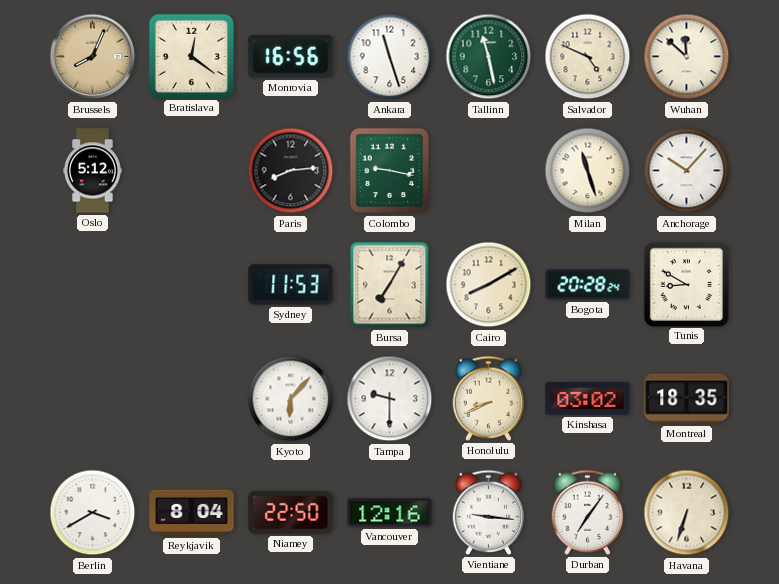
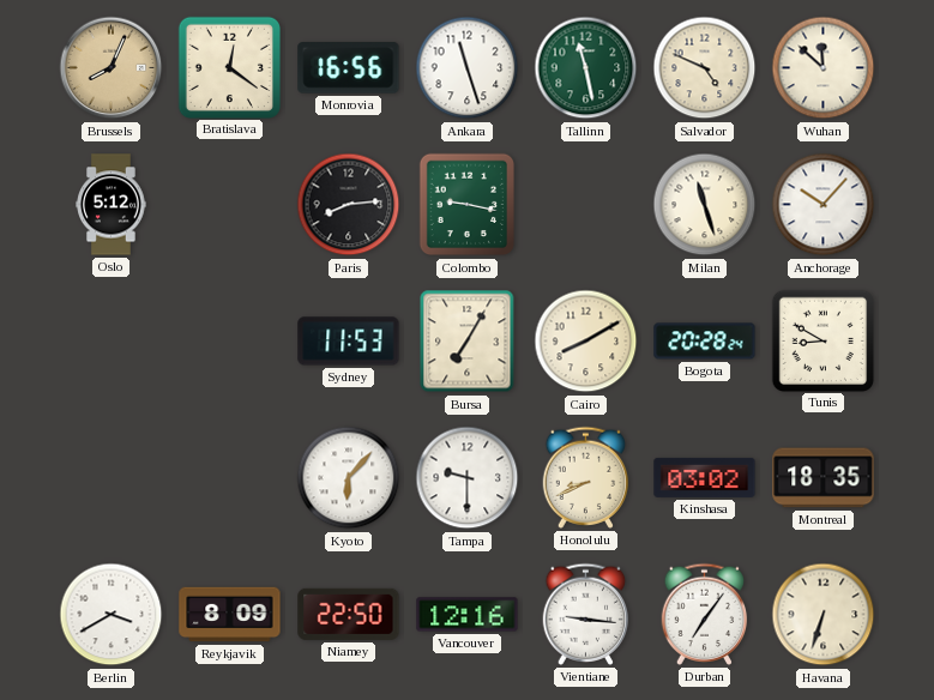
Reykjavik: 8:04 -> 8:09 (230, 615)
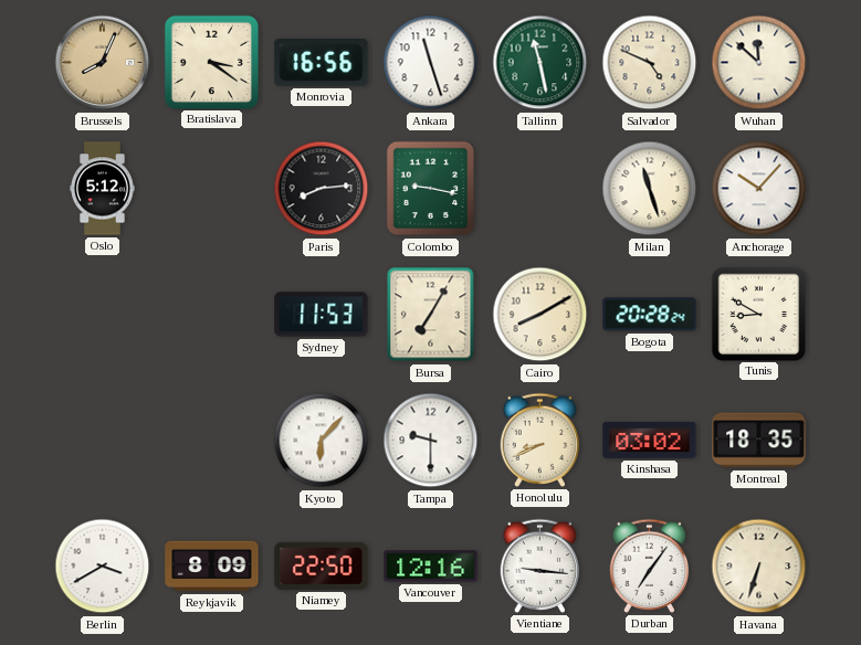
Bratislava: 12:21 -> 3:21 (211, 62)
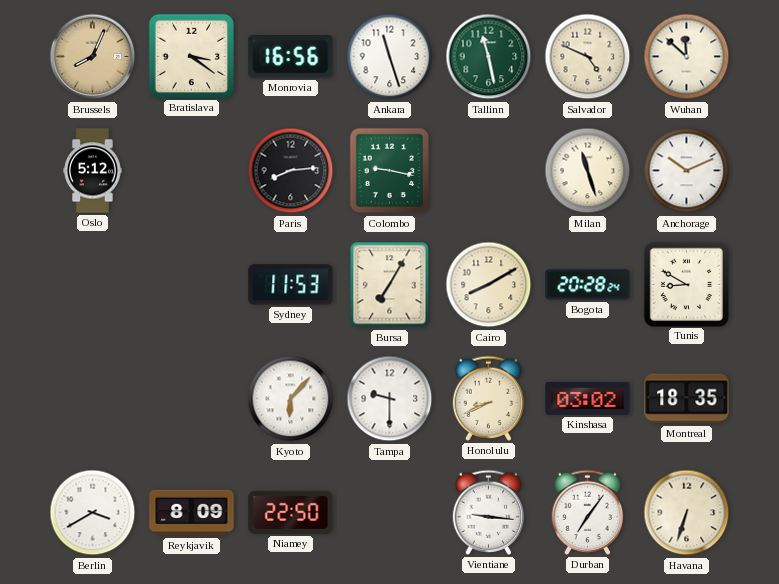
Anchorage: 10:07 -> 10:11 (687, 171)
Vancouver: 12:16 -> none (431, 567)
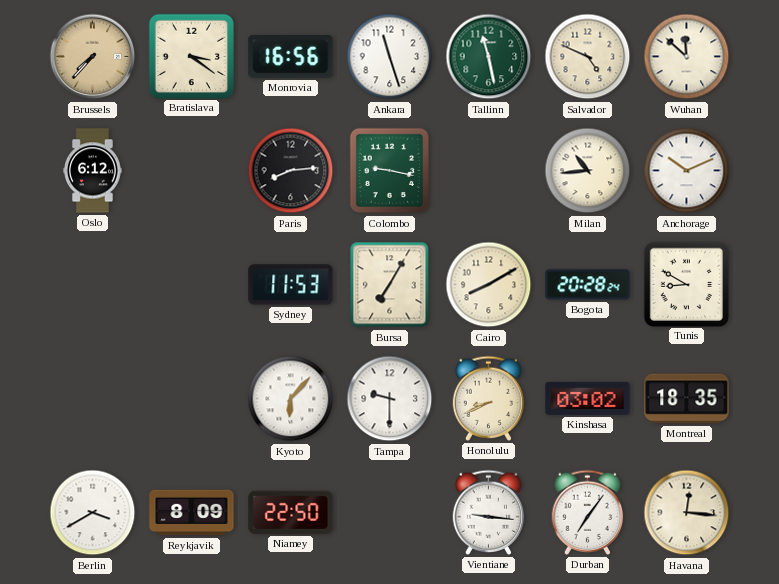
Brussels: 8:04 -> 7:37 (93, 57)
Oslo: 5:12 -> 6:12 (93, 171)
Milan: 11:27 -> 10:44 (588, 171)
Havana: 6:33 -> 12:16 (687, 513)
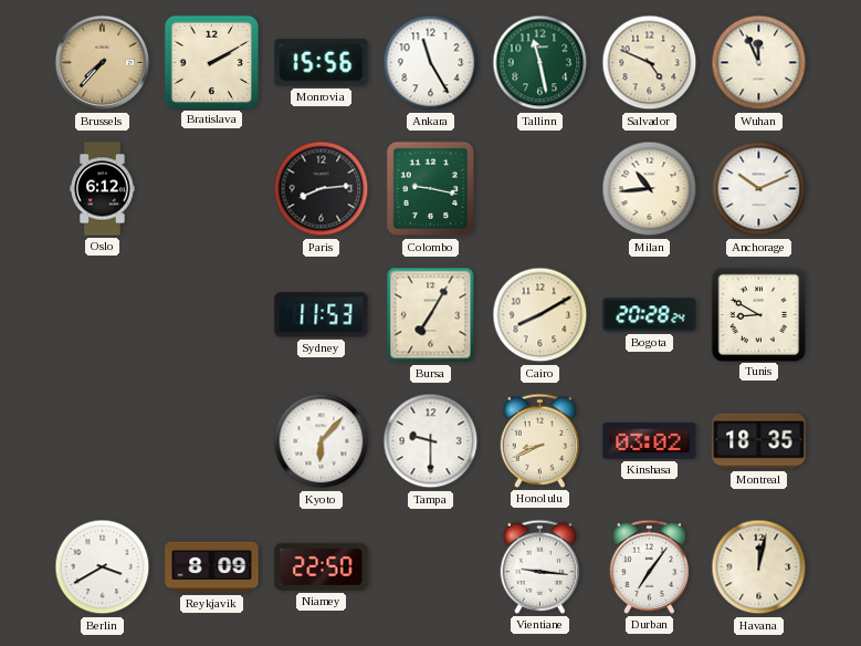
Bratislava: 3:21 -> 2:10 (211, 62)
Monrovia: 16:56 -> 15:56 (322, 63)
Ankara: 11:27 -> 11:25 (431, 63)
Wuhan: 11:52 -> 11:56 (759, 63)
Havana: 12:16 -> 12:02 (759, 567)
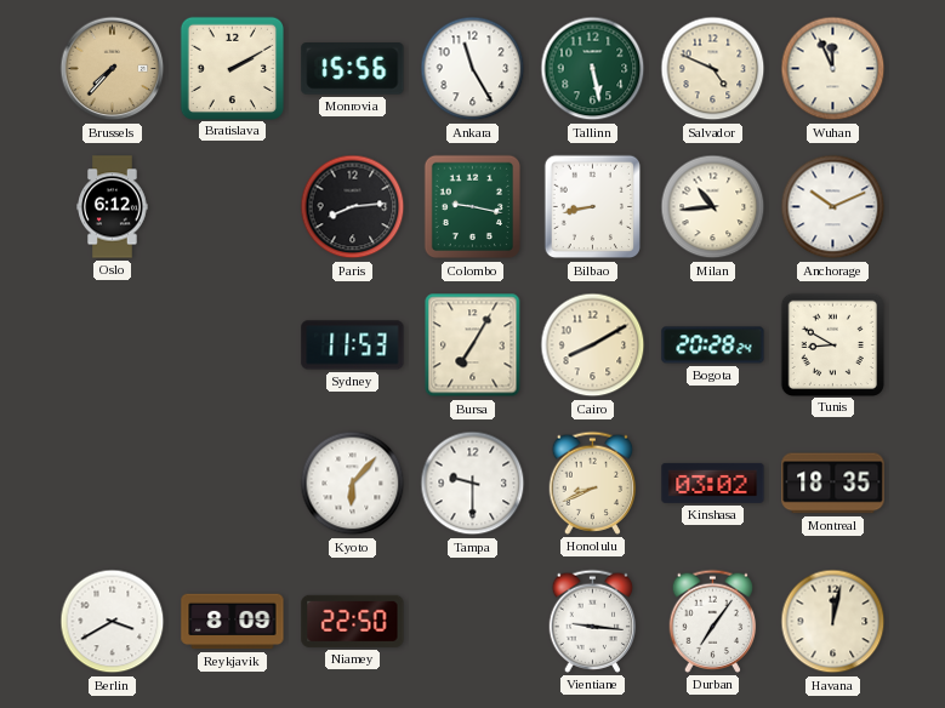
Tallinn: 11:28 -> 5:28 (593, 69)
Bilbao: none -> 8:43 (593, 207)
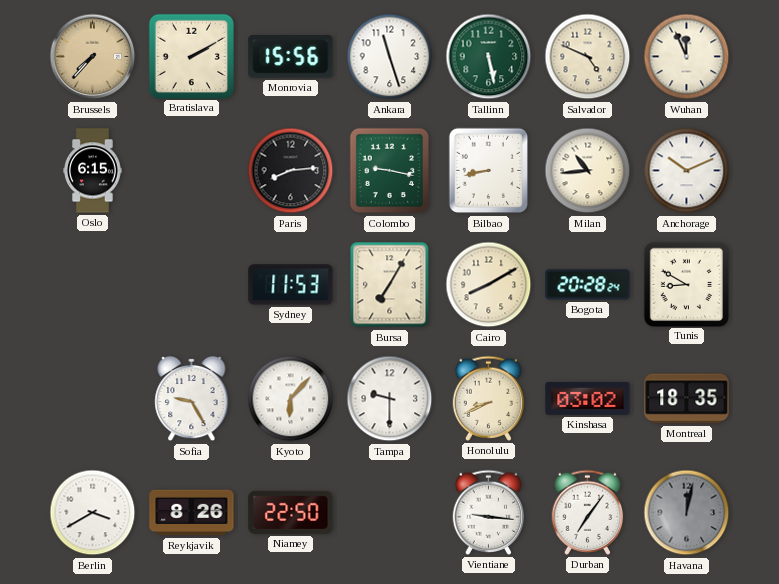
Ankara: 11:25 -> 11:27 (390, 57)
Oslo: 6:12 -> 6:15 (93, 171)
Sofia: none -> 9:25 (192, 399)
Reykjavik: 8:09 -> 8:26 (192, 513)
Havana dial: cream -> grey (687, 513)
